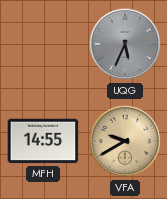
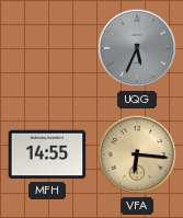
VFA: 9:40 -> 6:16 (137, 154)
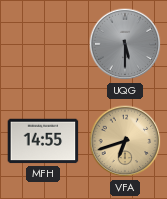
UQG: 5:34 -> 5:30 (125, 44)
VFA: 6:16 -> 6:42 (125, 141)
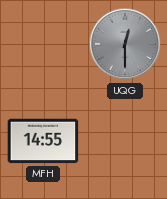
UQG: 5:30 -> 12:30 (125, 44)
VFA: 6:42 -> none (125, 141)
